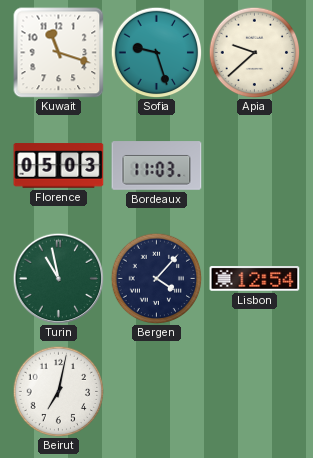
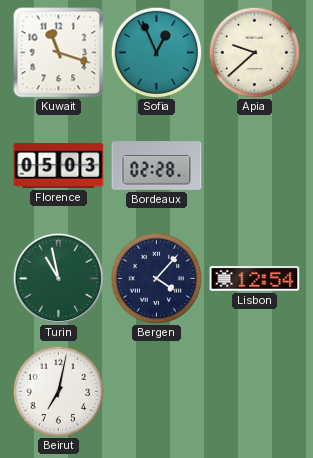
Sofia: 9:27 -> 12:56 (156, 52)
Bordeaux: 11:03 -> 02:28 (157, 166)
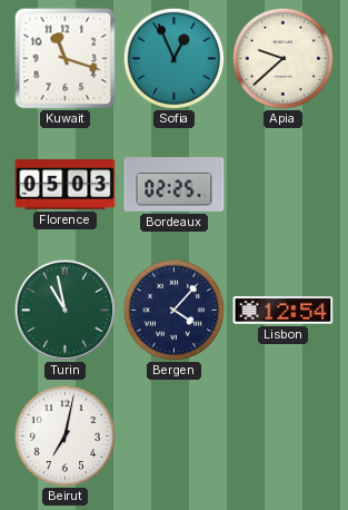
Bordeaux: 02:28 -> 02:25 (175, 185)
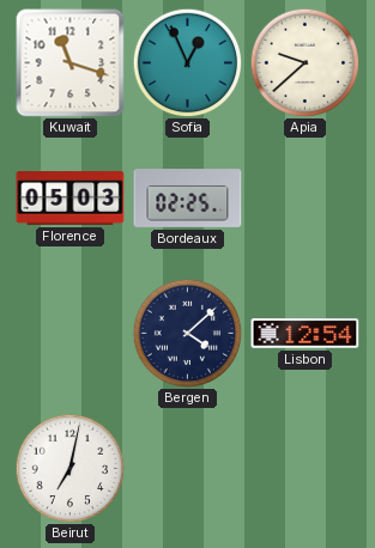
Turin: 10:58 -> none (64, 310)
Bergen: 4:07 -> 4:08 (187, 333)
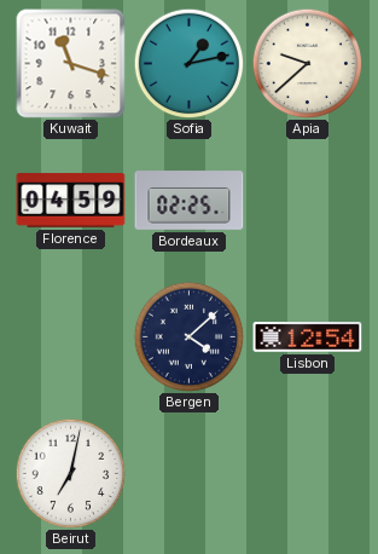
Sofia: 12:56 -> 1:13 (188, 63)
Florence: 05:03 -> 04:59 (71, 201)
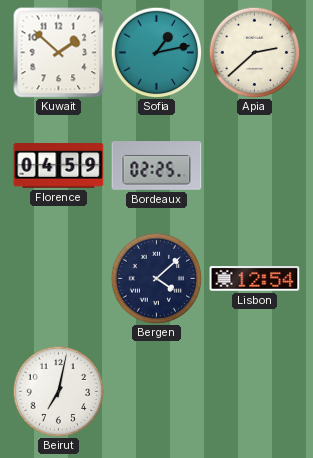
Kuwait: 11:18 -> 1:52 (59, 53)
Apia: 9:38 -> 2:38 (254, 52)
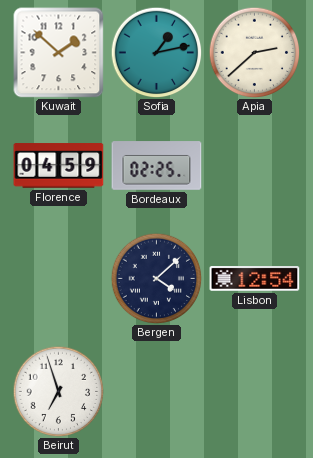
Beirut: 7:02 -> 6:57 (58, 391)
